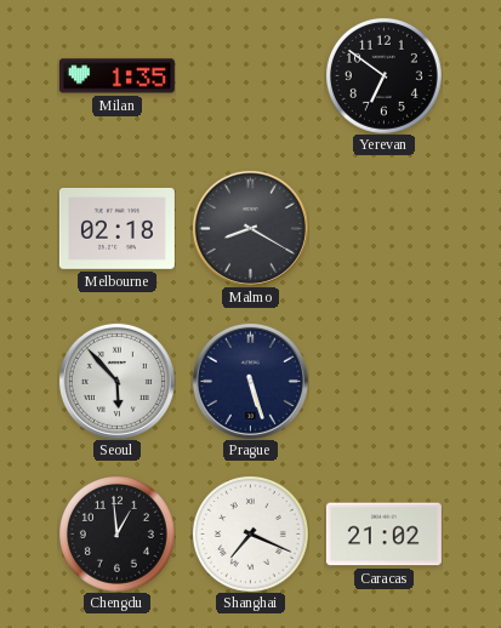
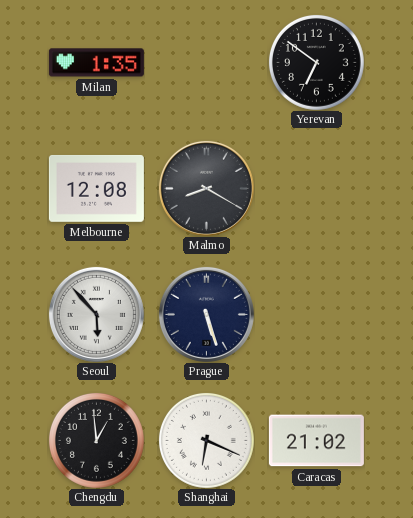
Melbourne: 02:18 -> 12:08 (96, 188)
Shanghai: 7:19 -> 6:19 (206, 440)
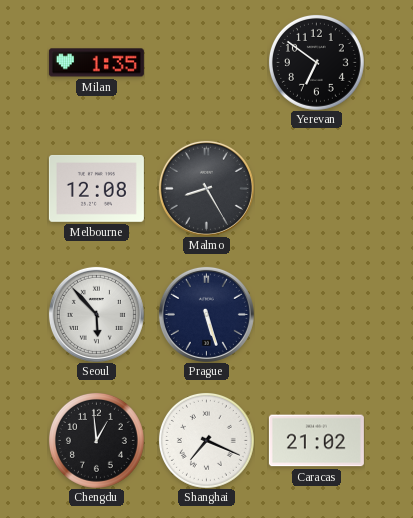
Malmo: 8:20 -> 8:25 (206, 188)
Shanghai: 6:19 -> 7:19 (206, 440)
